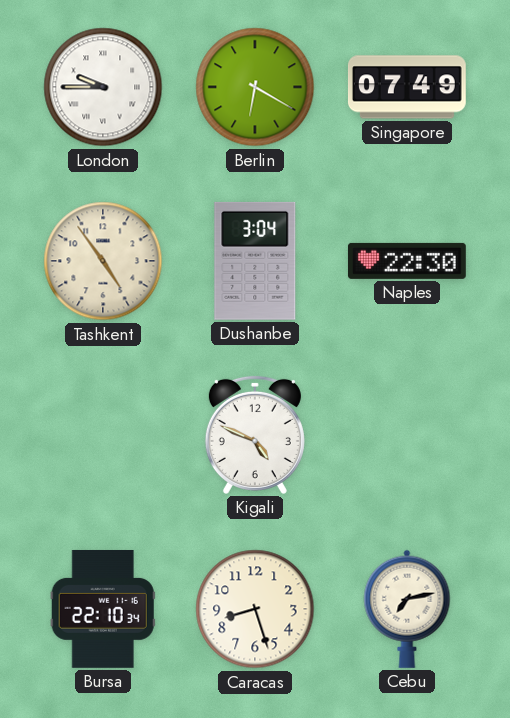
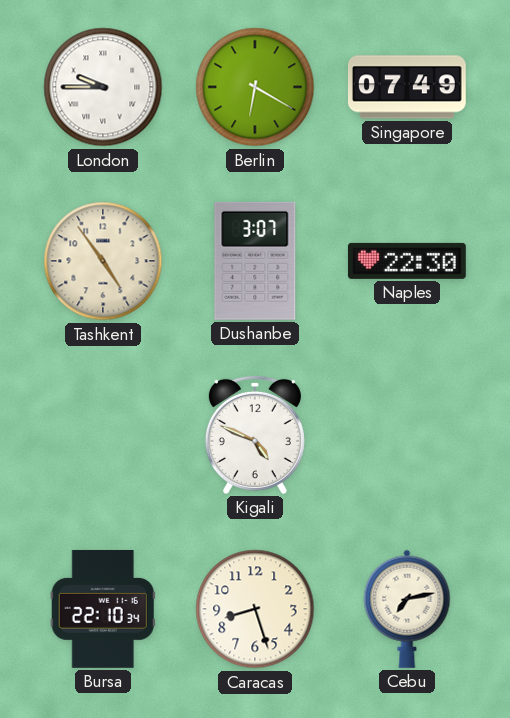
Dushanbe: 3:04 -> 3:07 (255, 261)
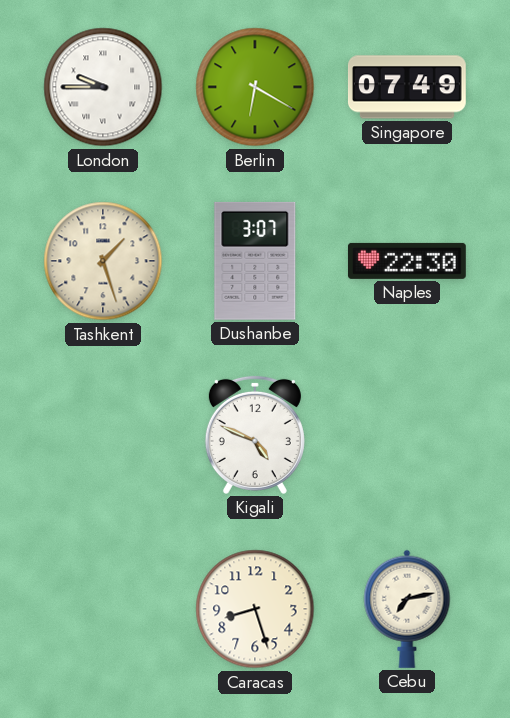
Tashkent: 4:54 -> 1:27 (103, 261)
Bursa: 22:10 -> none (103, 609)
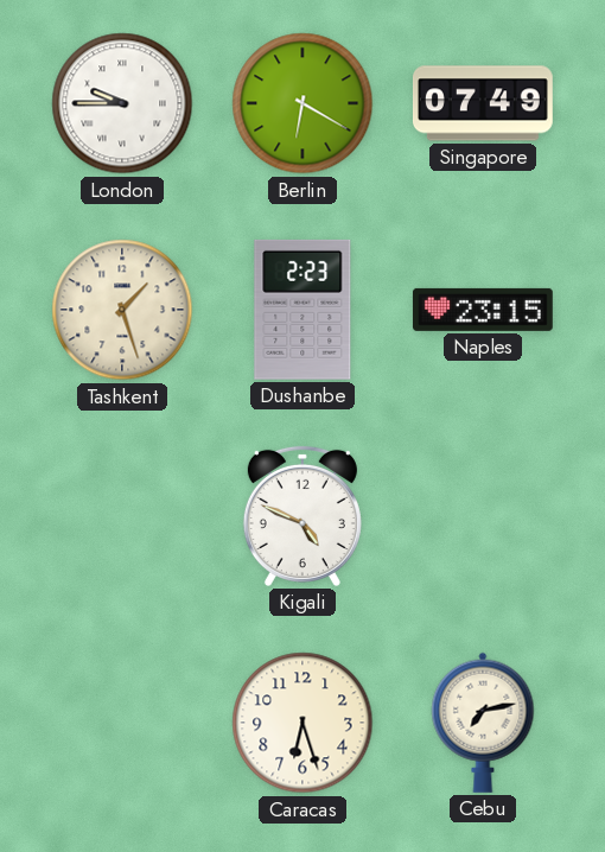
Dushanbe: 3:07 -> 2:23 (302, 310)
Naples: 22:30 -> 23:15 (483, 310)
Caracas: 8:27 -> 6:27 (302, 723)
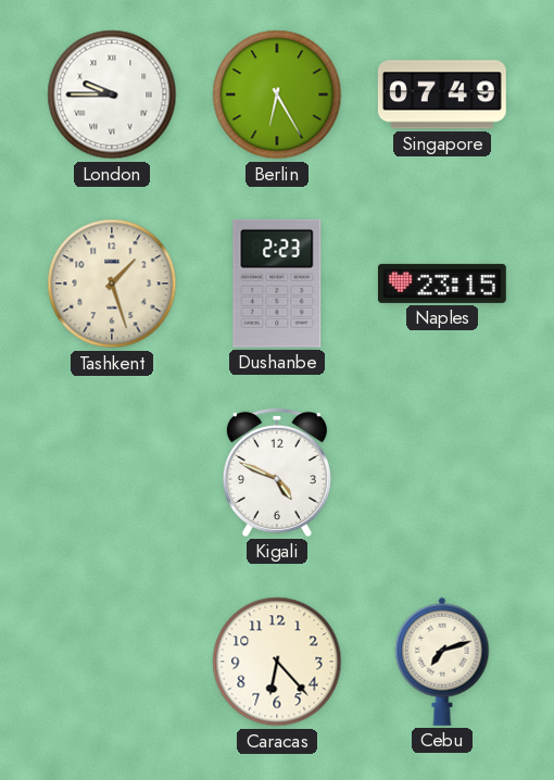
Berlin: 6:20 -> 6:25 (277, 95)
Caracas: 6:27 -> 6:23 (277, 662)
Cebu: 7:13 -> 7:12 (442, 662)
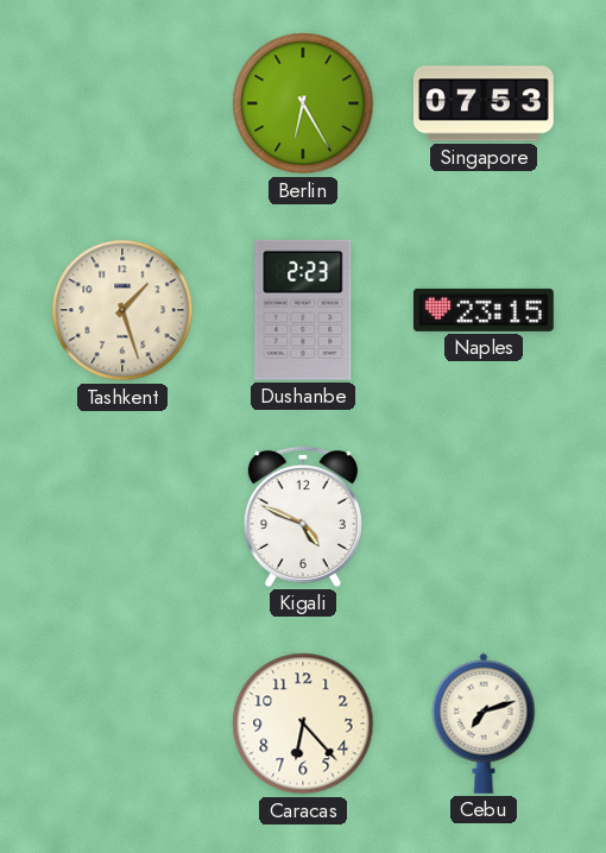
London: 9:45 -> none (112, 95)
Singapore: 07:49 -> 07:53 (484, 103)
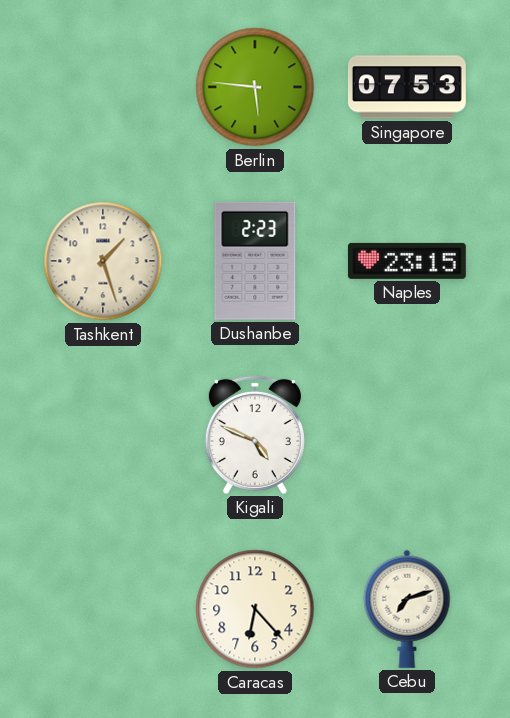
Berlin: 6:25 -> 5:46 (255, 87)
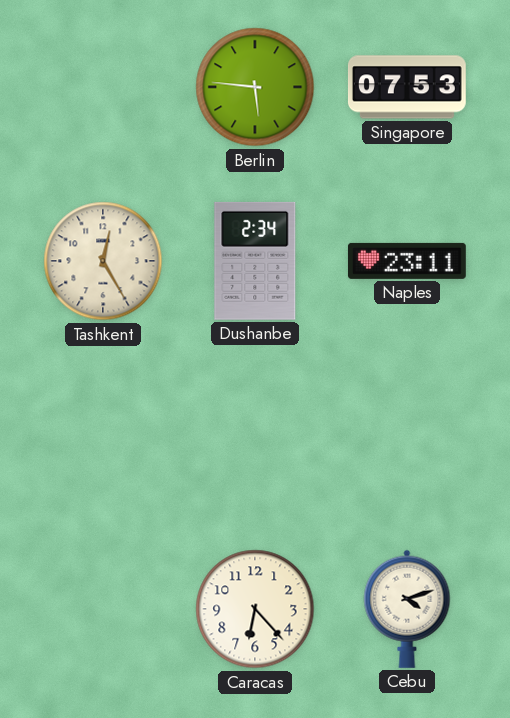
Tashkent: 1:27 -> 12:25 (103, 261)
Dushanbe: 2:23 -> 2:34 (255, 261)
Naples: 23:15 -> 23:11 (407, 261)
Kigali: 4:49 -> none (255, 435)
Cebu: 7:12 -> 4:12 (407, 609)
